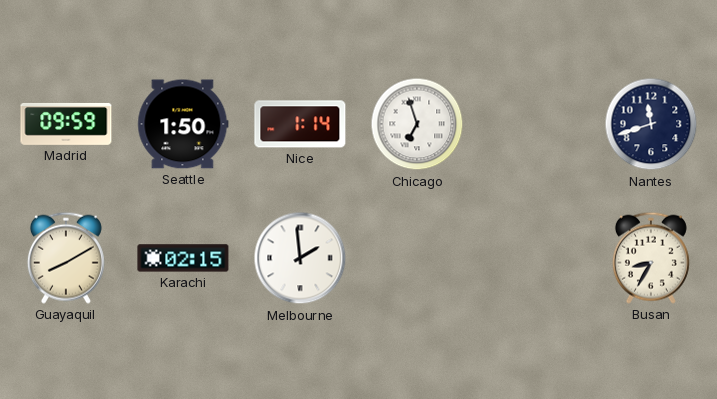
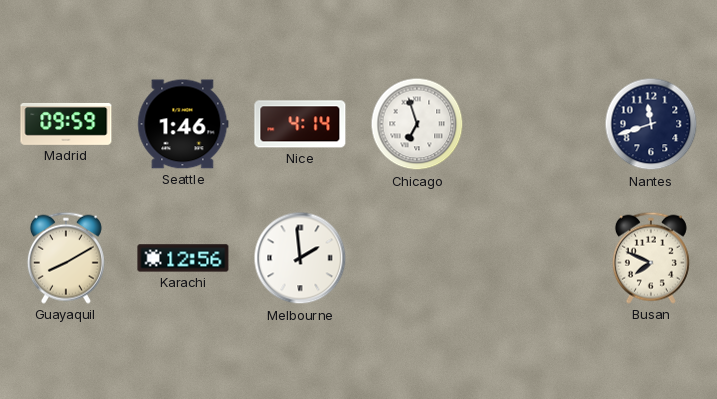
Seattle: 1:50 -> 1:46 (183, 124)
Nice: 1:14 -> 4:14 (300, 124)
Karachi: 02:15 -> 12:56 (183, 258)
Busan: 8:35 -> 7:49 (651, 258)
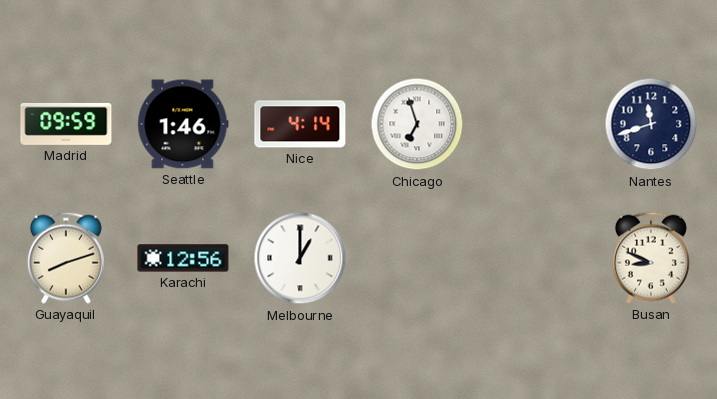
Guayaquil: 8:10 -> 8:12 (66, 258)
Melbourne: 1:59 -> 1:00 (300, 258)
Busan: 7:49 -> 8:49 (651, 258)
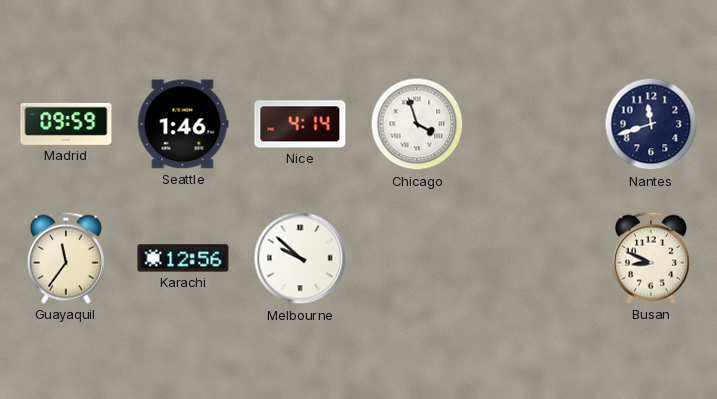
Chicago: 6:57 -> 3:57 (417, 124)
Guayaquil: 8:12 -> 11:36 (66, 258)
Melbourne: 1:00 -> 9:52 (300, 258)
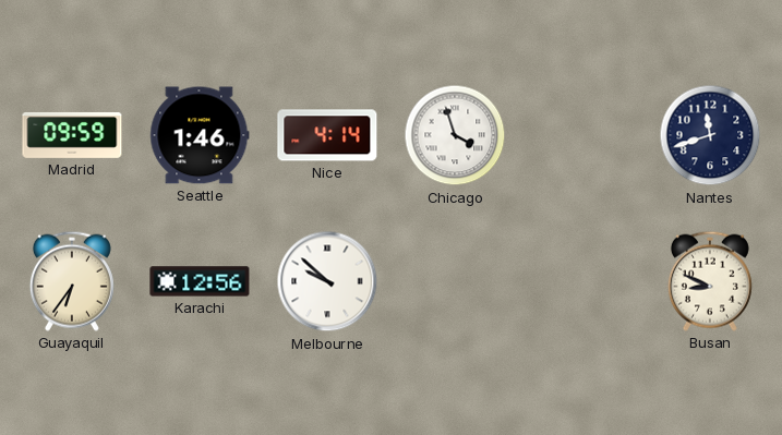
Guayaquil: 11:36 -> 6:36 (72, 281)
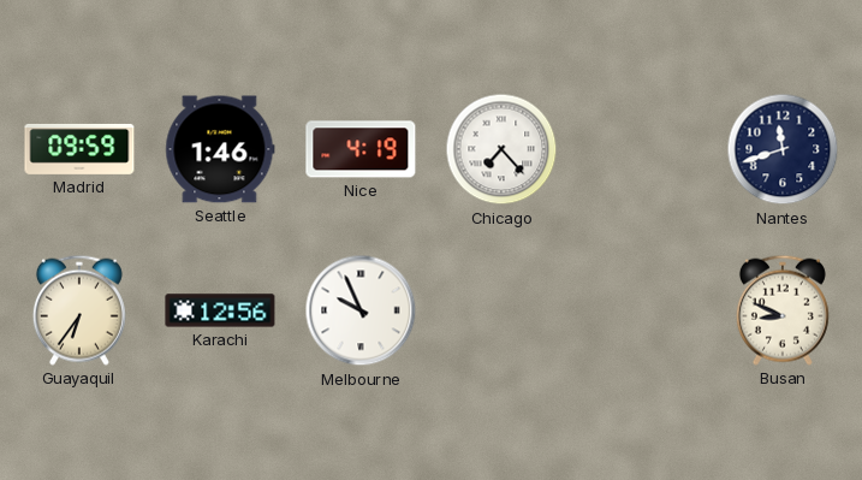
Nice: 4:14 -> 4:19 (361, 149)
Chicago: 3:57 -> 7:23 (501, 149)
Melbourne: 9:52 -> 9:56 (361, 310)
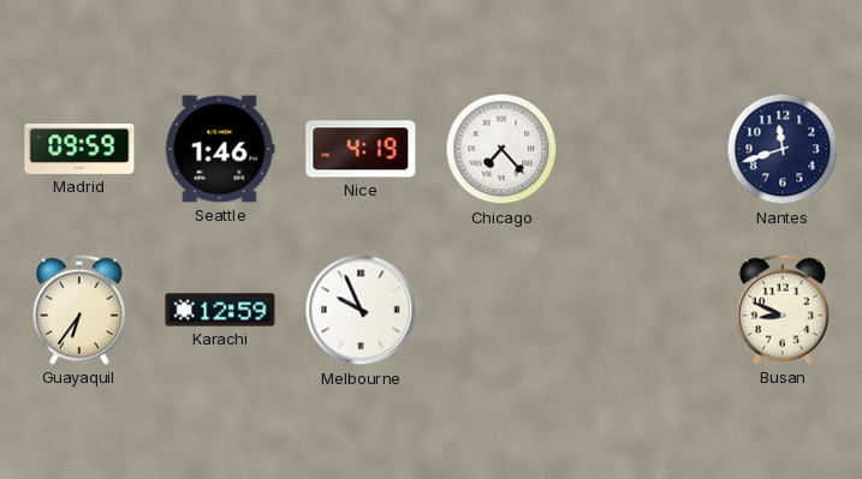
Karachi: 12:56 -> 12:59 (220, 310)
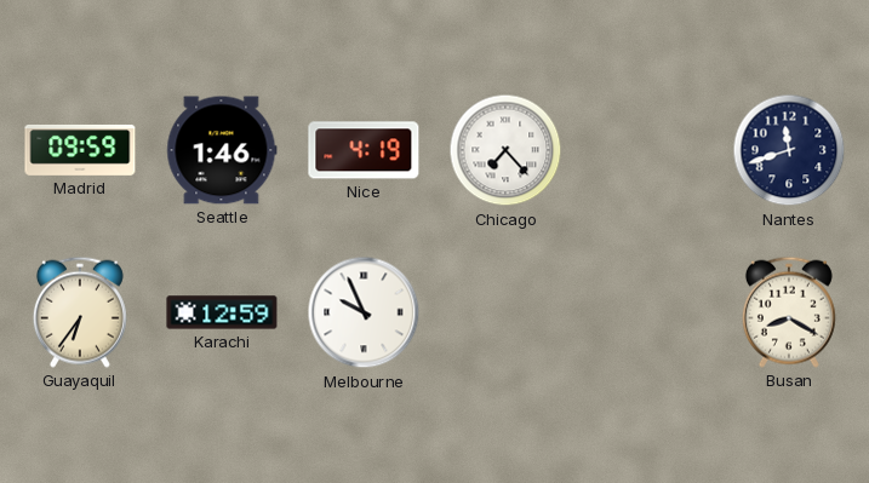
Busan: 8:49 -> 8:20 (789, 312)
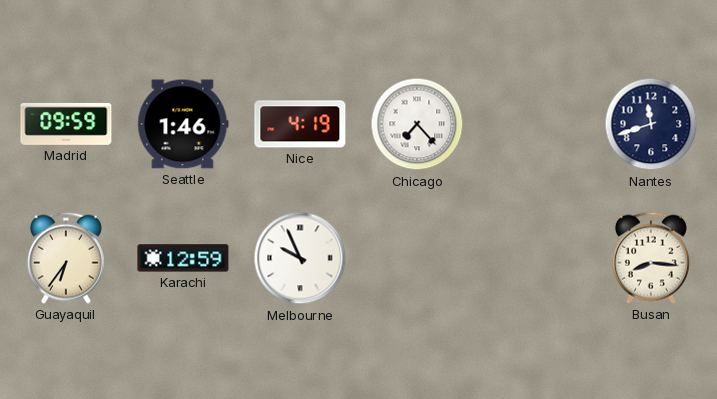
Busan: 8:20 -> 8:16 (651, 258)
